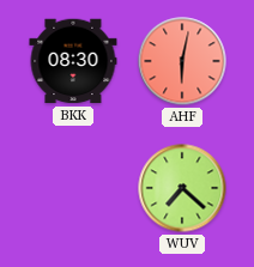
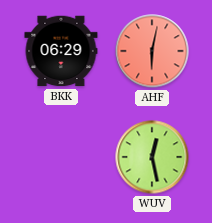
BKK: 08:30 -> 06:29 (61, 51)
WUV: 7:22 -> 12:28 (152, 157)
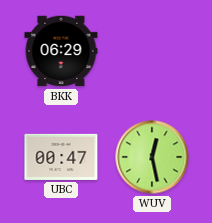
AHF: 6:02 -> none (152, 51)
UBC: none -> 00:47 (61, 157)
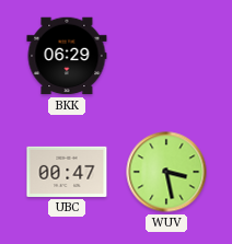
WUV: 12:28 -> 3:28 (166, 172)
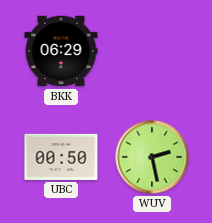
UBC: 00:47 -> 00:50 (61, 157)
WUV: 3:28 -> 2:28 (152, 157)
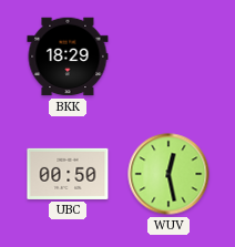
BKK: 06:29 -> 18:29 (68, 56)
WUV: 2:28 -> 12:28 (168, 174)
